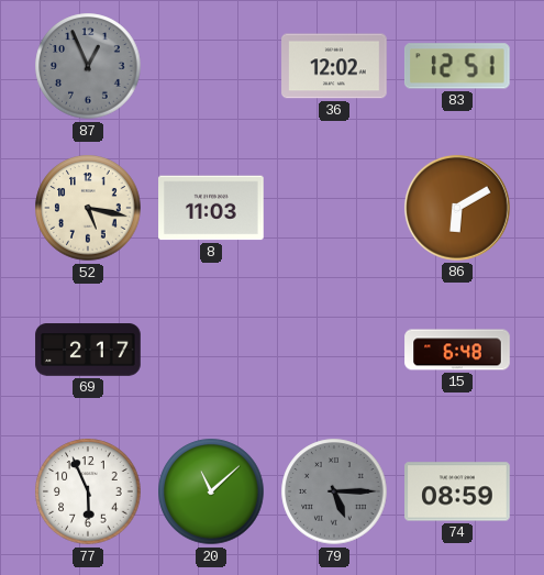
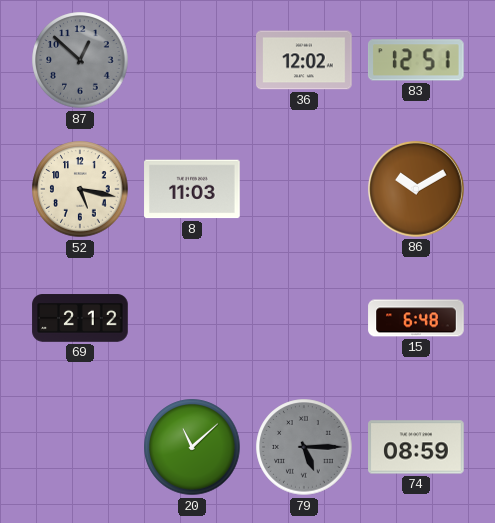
87: 12:56 -> 12:52 (80, 60)
86: 6:10 -> 10:10 (416, 189)
69: 2:17 -> 2:12 (80, 318)
77: 5:56 -> none (88, 491)
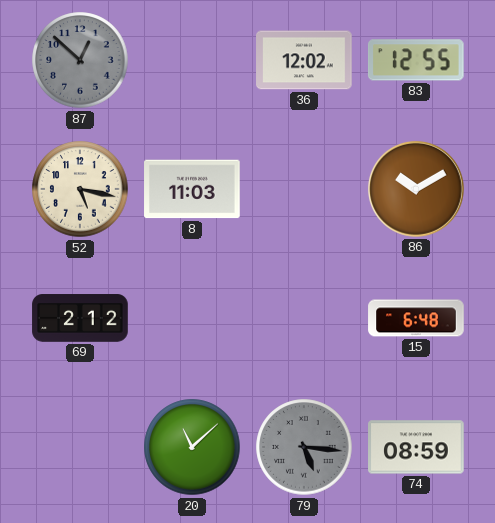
83: 12:51 -> 12:55 (416, 60)
79: 5:15 -> 5:16 (304, 447)
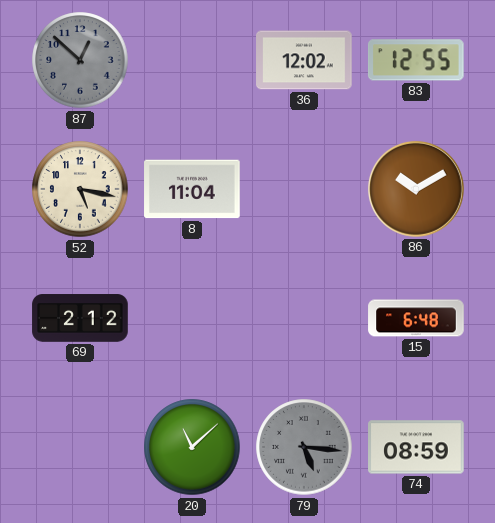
8: 11:03 -> 11:04 (192, 189)
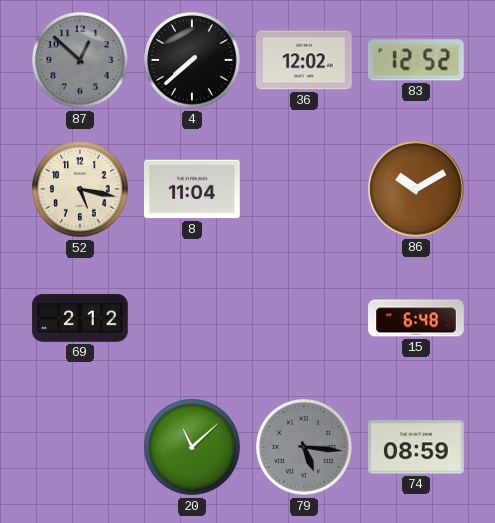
4: none -> 7:38 (192, 60)
83: 12:55 -> 12:52 (416, 60)
